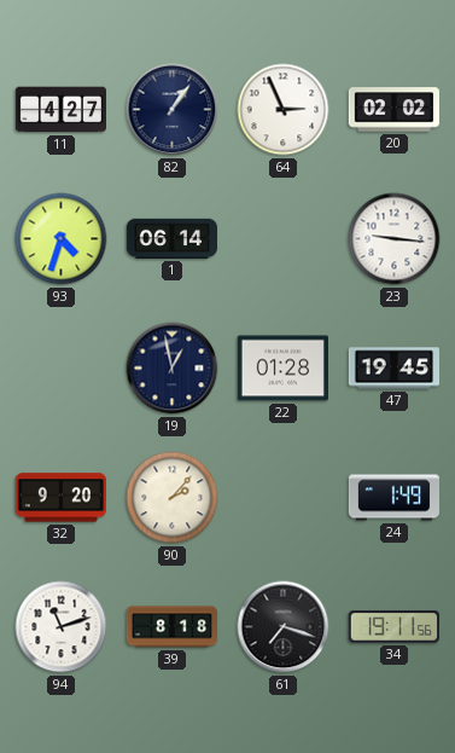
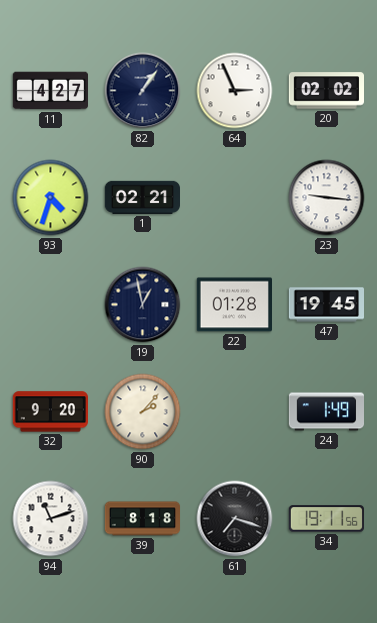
1: 06:14 -> 02:21 (142, 197)
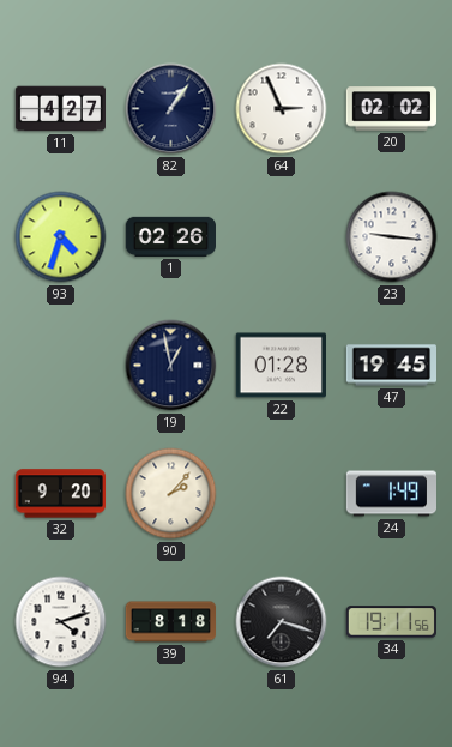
1: 02:21 -> 02:26 (170, 236)
94: 11:12 -> 4:12 (61, 622)
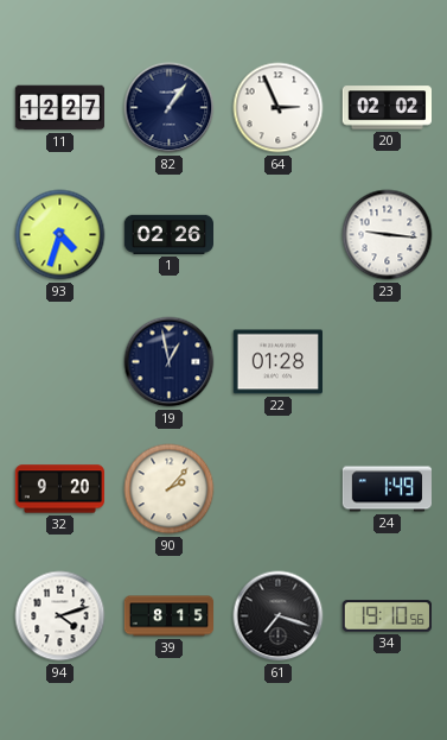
11: 4:27 -> 12:27 (59, 108)
47: 19:45 -> none (391, 366)
39: 8:18 -> 8:15 (170, 616)
34: 19:11 -> 19:10 (387, 616)
